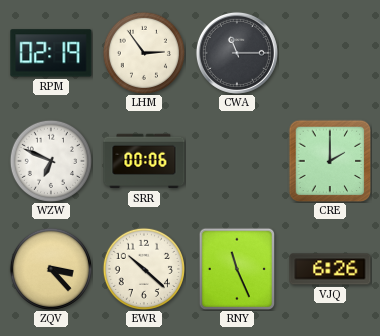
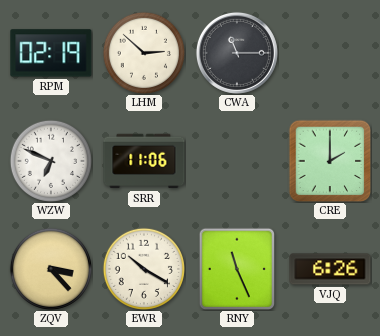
LHM: 2:54 -> 2:52 (144, 53)
SRR: 00:06 -> 11:06 (144, 161)
EWR: 10:22 -> 10:20 (144, 269)
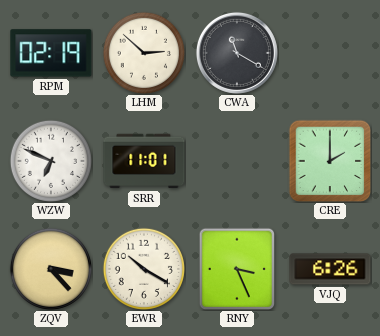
CWA: 11:15 -> 11:20 (237, 53)
SRR: 11:06 -> 11:01 (144, 161)
RNY: 11:26 -> 3:26 (236, 269)
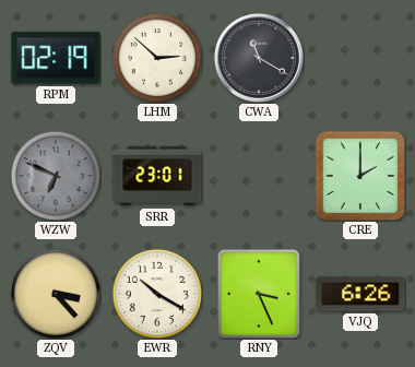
WZW dial: white -> grey (56, 176)
SRR: 11:01 -> 23:01 (157, 176)
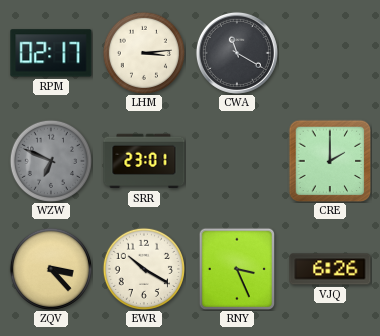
RPM: 02:19 -> 02:17 (51, 53)
LHM: 2:52 -> 3:14 (144, 53)
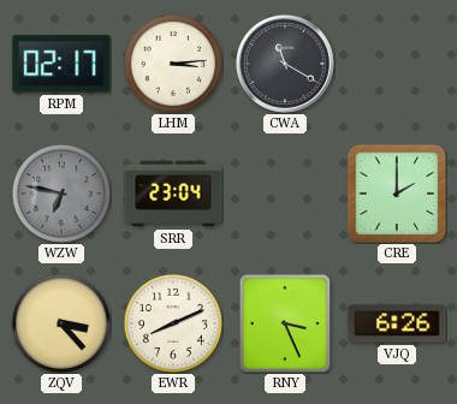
WZW: 6:49 -> 6:47 (61, 194)
SRR: 23:01 -> 23:04 (173, 194)
EWR: 10:20 -> 8:11 (173, 323)
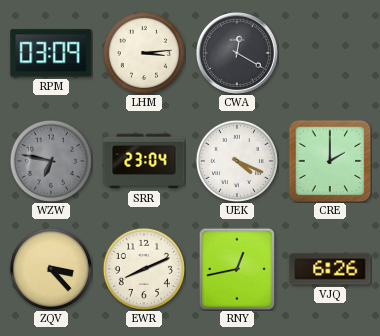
RPM: 02:17 -> 03:09 (51, 53)
CWA: 11:20 -> 12:20 (237, 53)
UEK: none -> 4:19 (237, 161)
RNY: 3:26 -> 12:43 (236, 269)
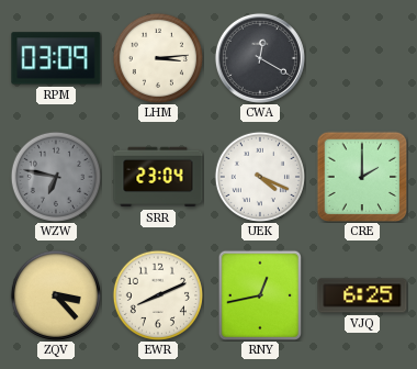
VJQ: 6:26 -> 6:25 (362, 295)
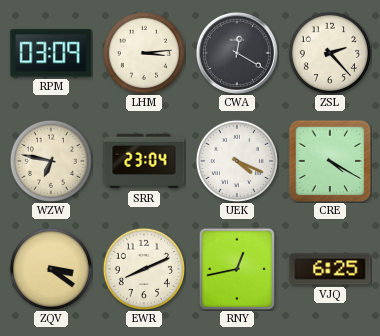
ZSL: none -> 2:23 (330, 53)
WZW dial: grey -> cream (51, 161)
CRE: 2:00 -> 4:20 (330, 161)
ZQV: 3:23 -> 3:21 (51, 269)
